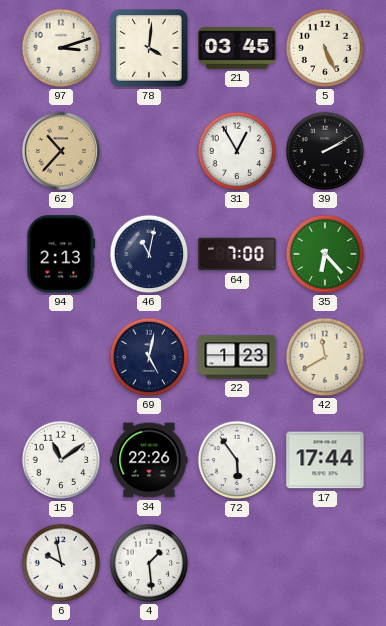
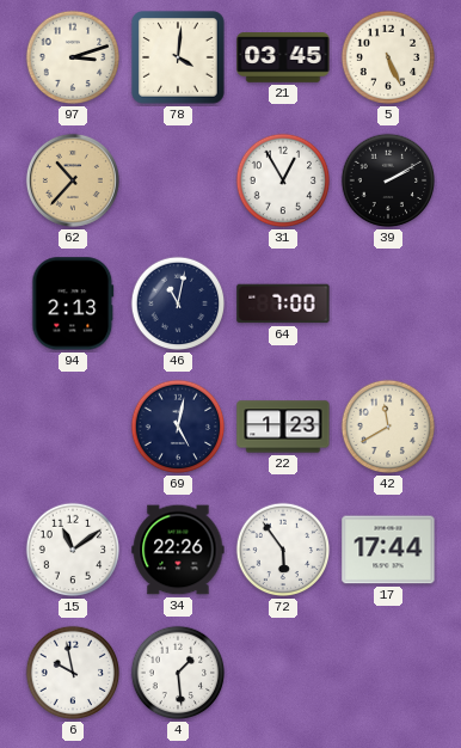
35: 6:23 -> none (325, 254)
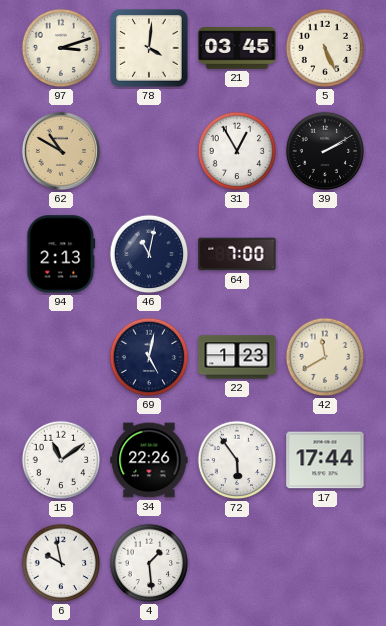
62: 10:37 -> 10:50 (61, 151)
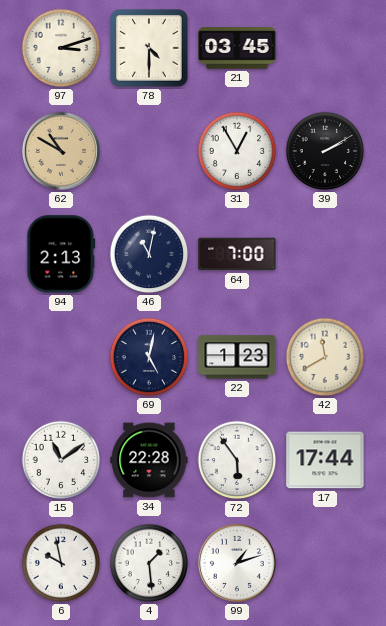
78: 4:01 -> 4:30 (149, 48)
5: 5:26 -> none (325, 48)
34: 22:26 -> 22:28 (149, 460)
99: none -> 1:12 (237, 563)
